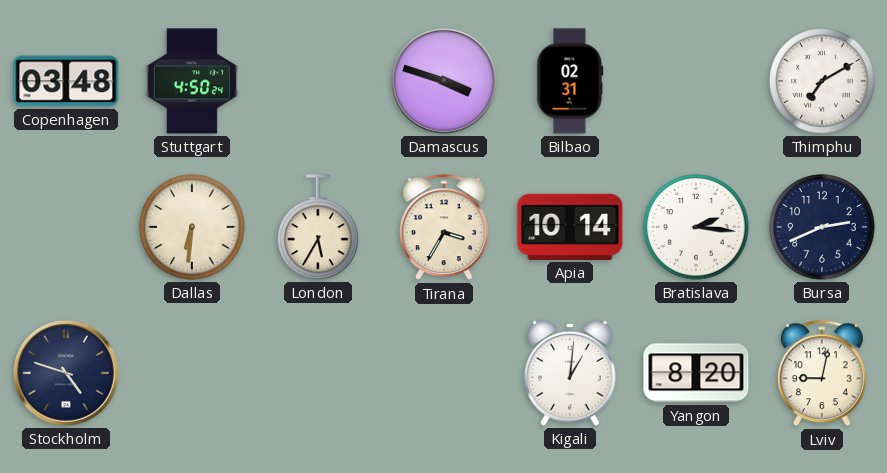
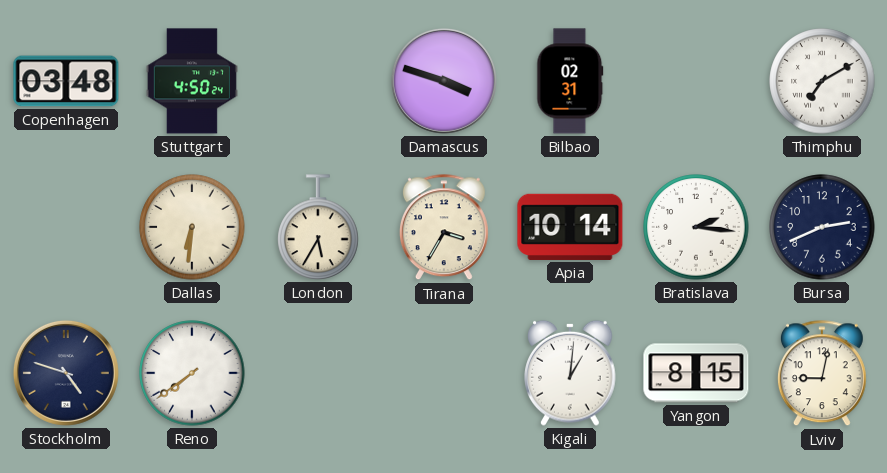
Reno: none -> 7:39 (192, 373)
Yangon: 8:20 -> 8:15 (696, 373)
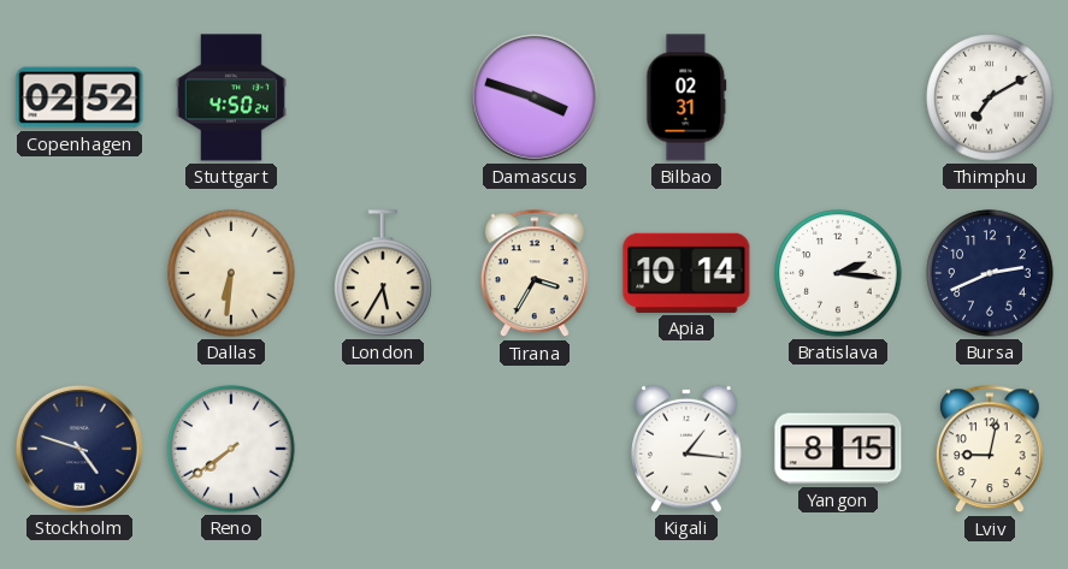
Copenhagen: 03:48 -> 02:52 (79, 97)
Kigali: 1:01 -> 1:16 (686, 449)
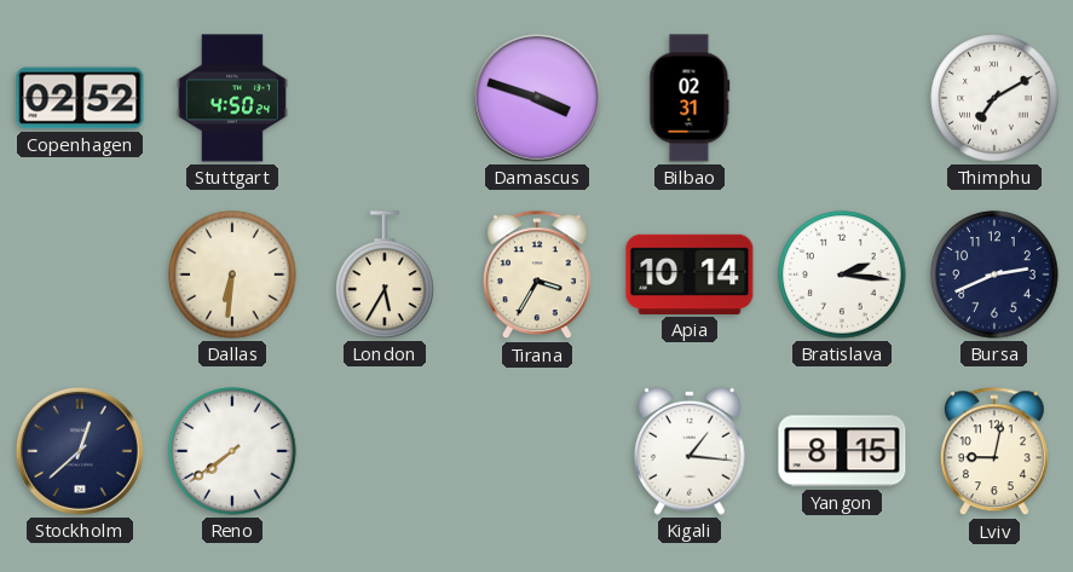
Stockholm: 4:48 -> 12:38 (80, 451)
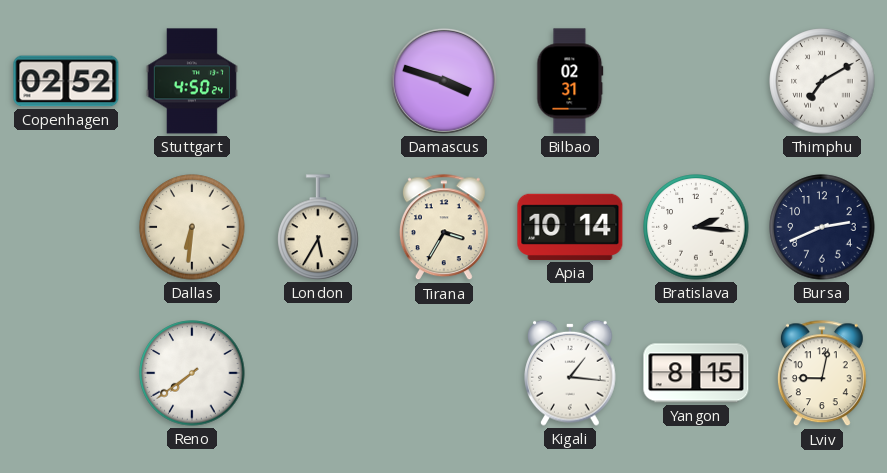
Stockholm: 12:38 -> none (80, 451)
